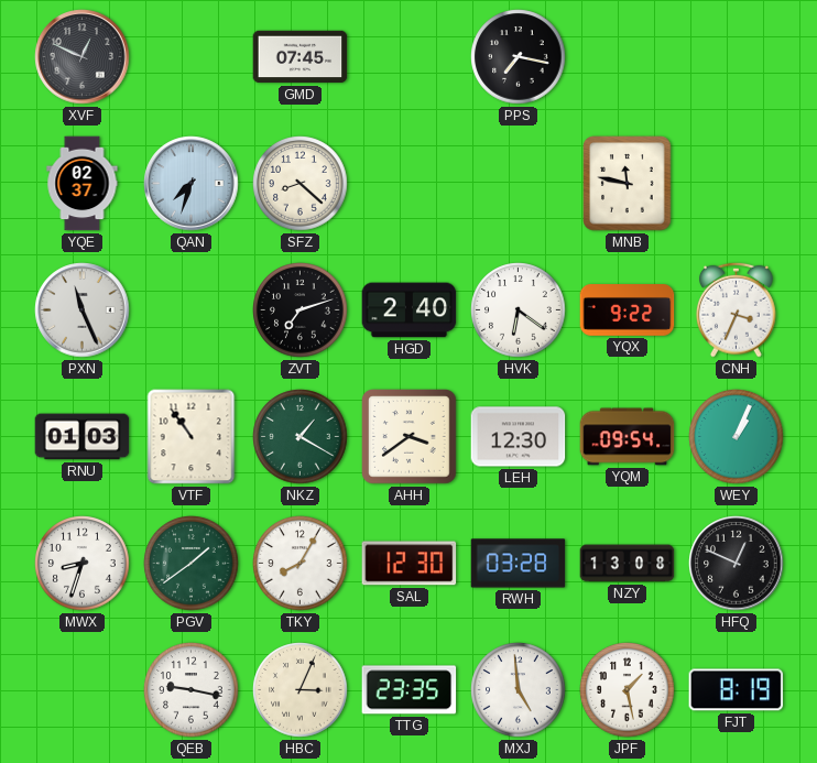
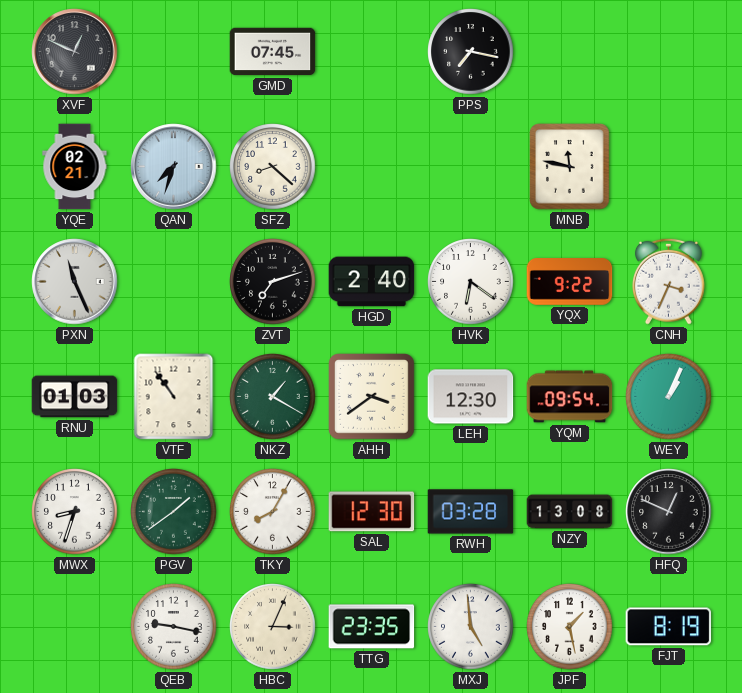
YQE: 02:37 -> 02:21 (75, 167)
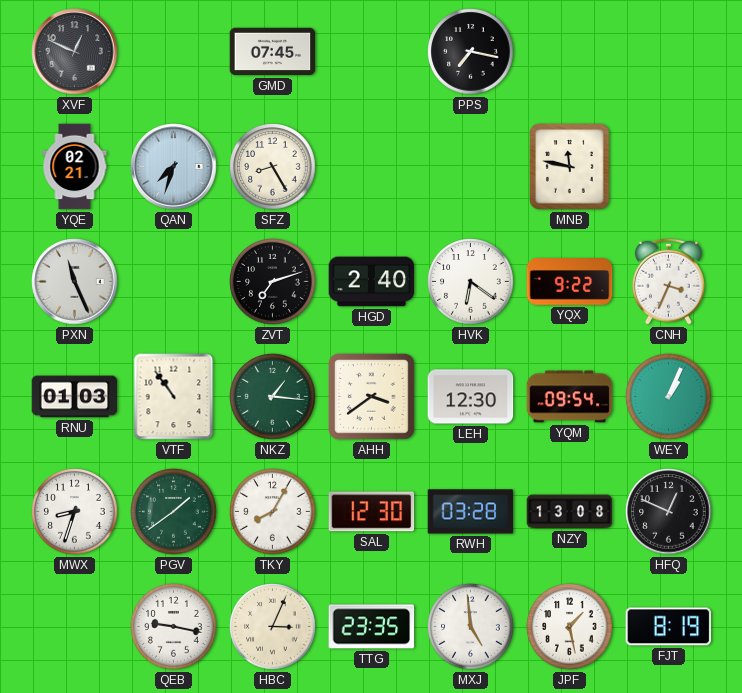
SFZ: 8:22 -> 8:25 (273, 167)
NKZ: 1:20 -> 1:16 (273, 397)
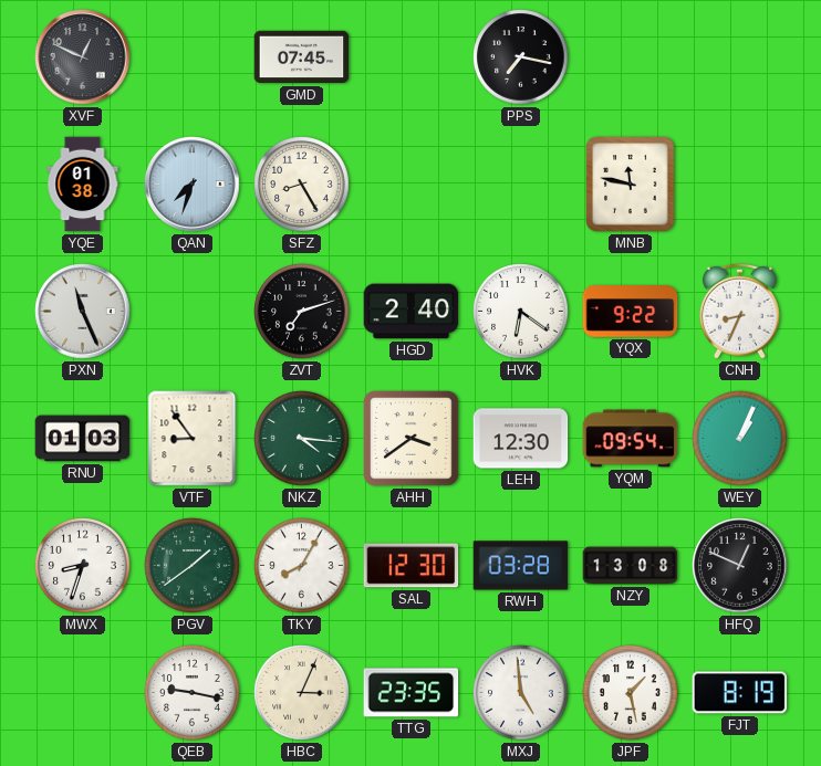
YQE: 02:21 -> 01:38 (83, 185)
CNH: 3:34 -> 8:34 (739, 311)
VTF: 10:54 -> 8:54 (193, 439)
NKZ: 1:16 -> 4:16 (302, 439)
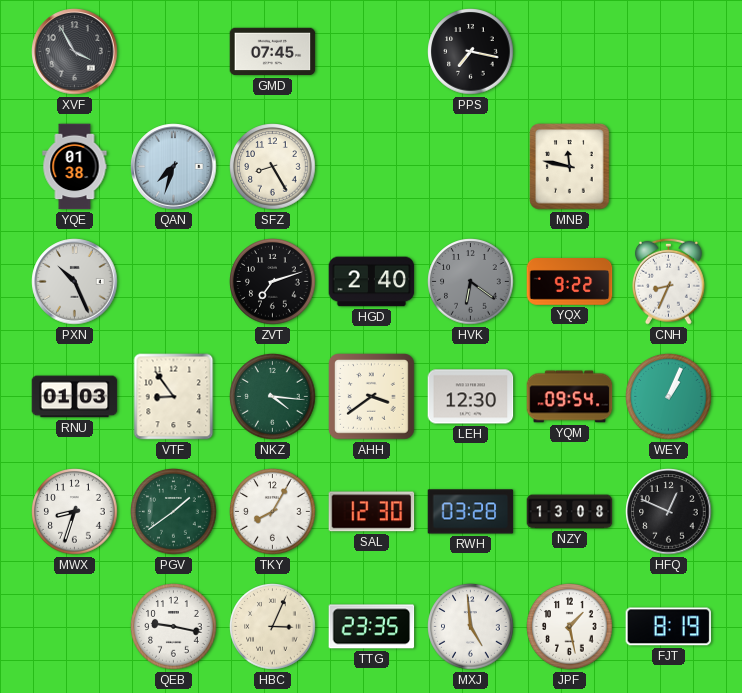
XVF: 12:49 -> 3:55 (75, 52)
PXN: 11:26 -> 10:26 (75, 282)
HVK dial: white -> grey (471, 282)
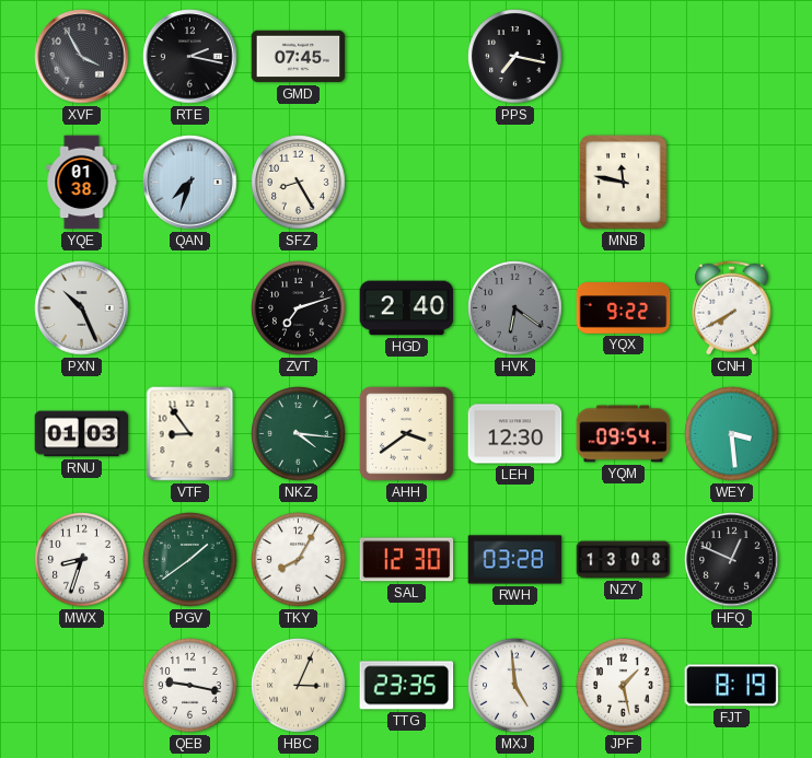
RTE: none -> 2:17 (190, 57)
CNH: 8:34 -> 7:40 (731, 307)
WEY: 1:04 -> 3:29 (732, 434)
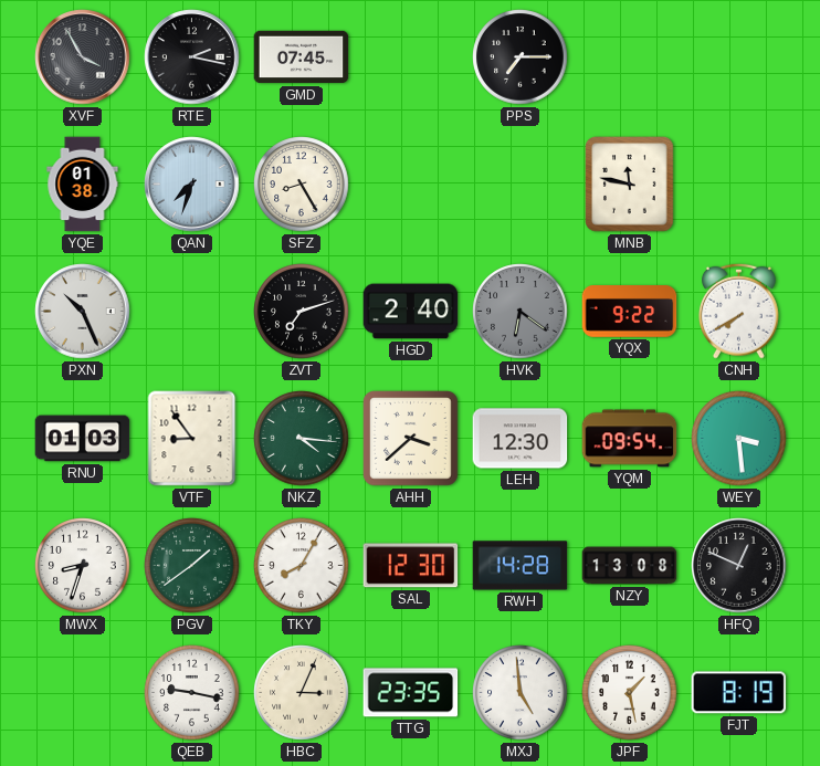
PPS: 7:17 -> 7:15 (521, 57)
AHH: 3:39 -> 3:38 (411, 439)
RWH: 03:28 -> 14:28 (521, 566)
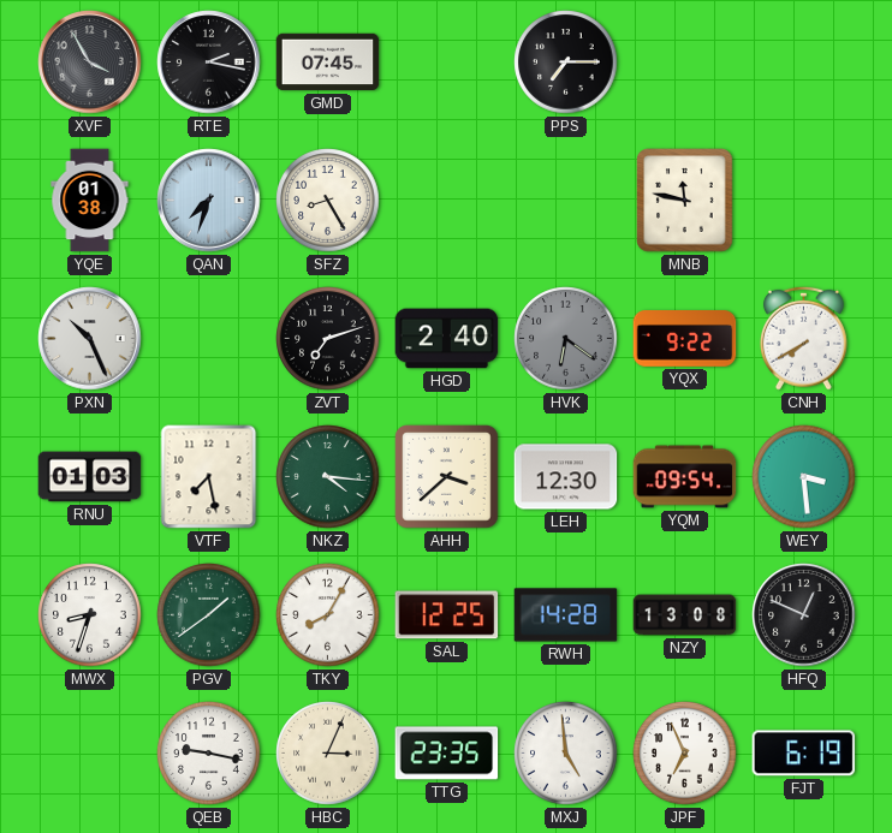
VTF: 8:54 -> 7:28 (209, 477)
SAL: 12:30 -> 12:25 (447, 615)
JPF: 1:28 -> 6:56 (685, 754)
FJT: 8:19 -> 6:19 (804, 754)
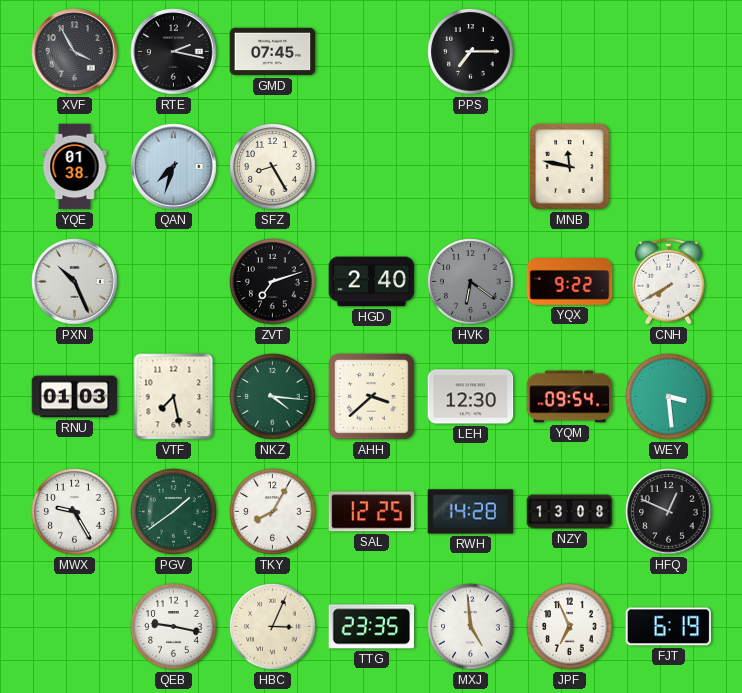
MWX: 8:33 -> 9:25 (75, 512)
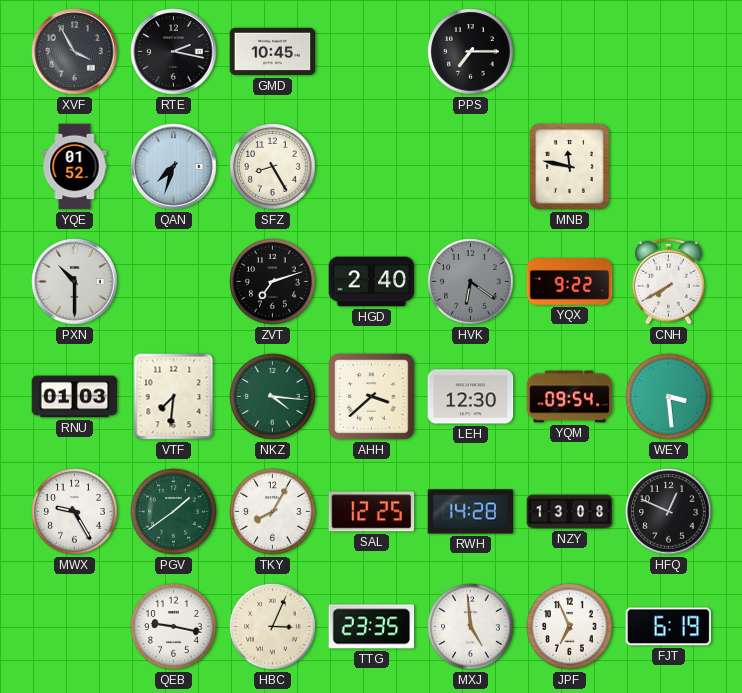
GMD: 07:45 -> 10:45 (273, 52)
YQE: 01:38 -> 01:52 (75, 167)
PXN: 10:26 -> 10:30 (75, 282)
VTF: 7:28 -> 7:31 (174, 397)
